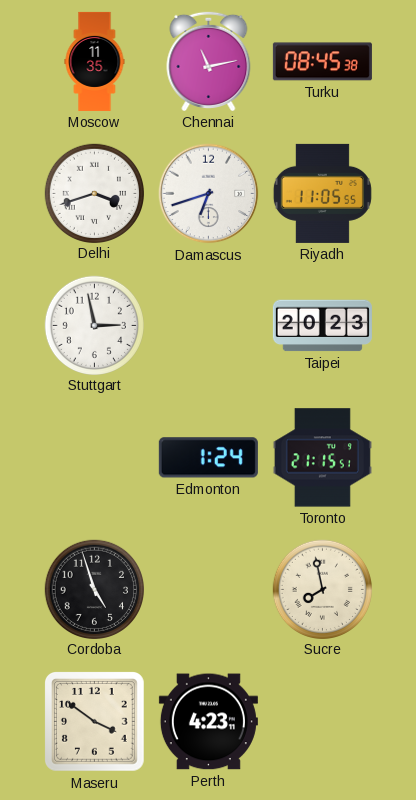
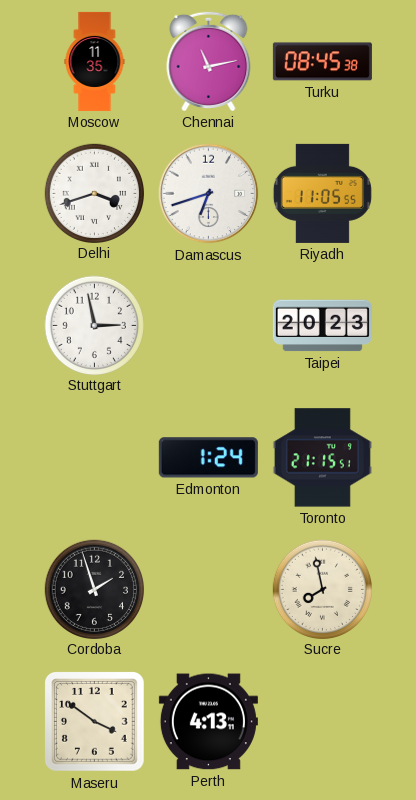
Cordoba: 4:57 -> 1:57 (94, 589)
Perth: 4:23 -> 4:13 (208, 722)
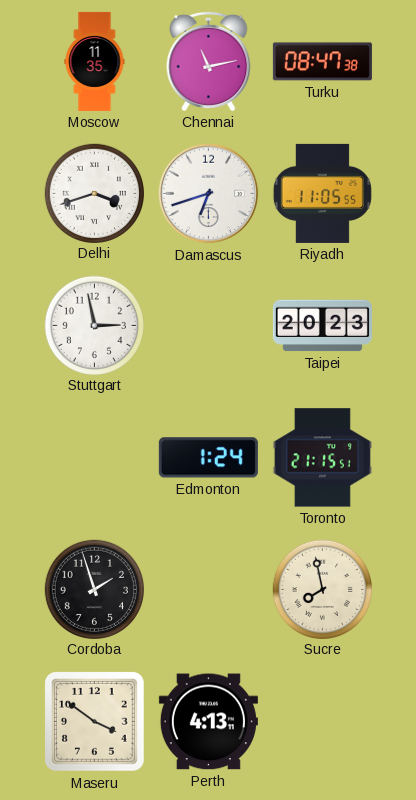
Turku: 08:45 -> 08:47 (322, 62)
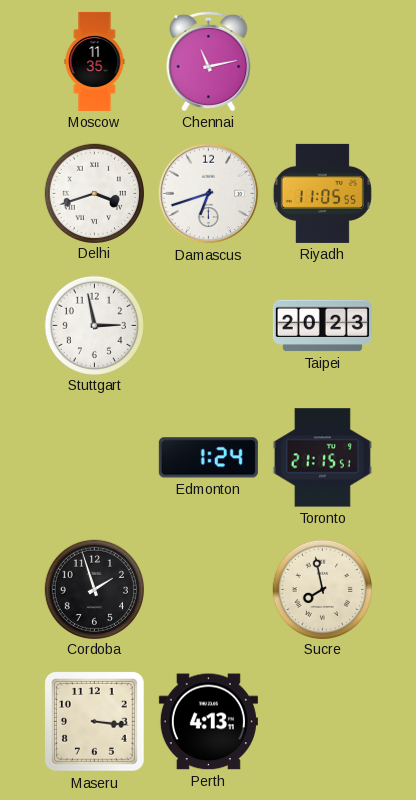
Turku: 08:47 -> none (322, 62)
Maseru: 3:51 -> 3:16 (95, 722)
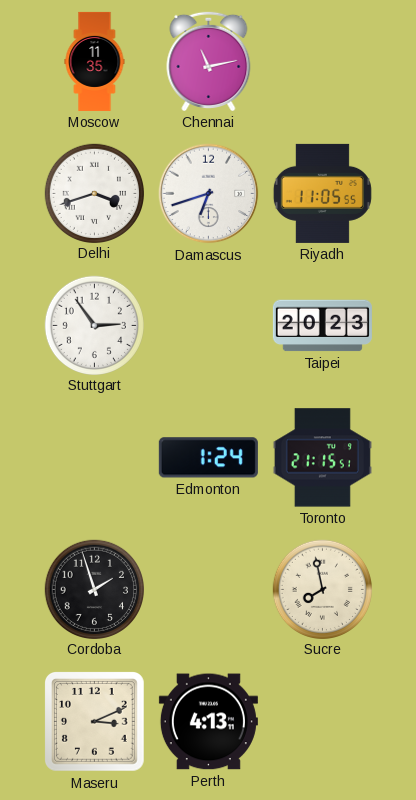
Stuttgart: 2:58 -> 2:54 (94, 325)
Maseru: 3:16 -> 3:11 (95, 722)
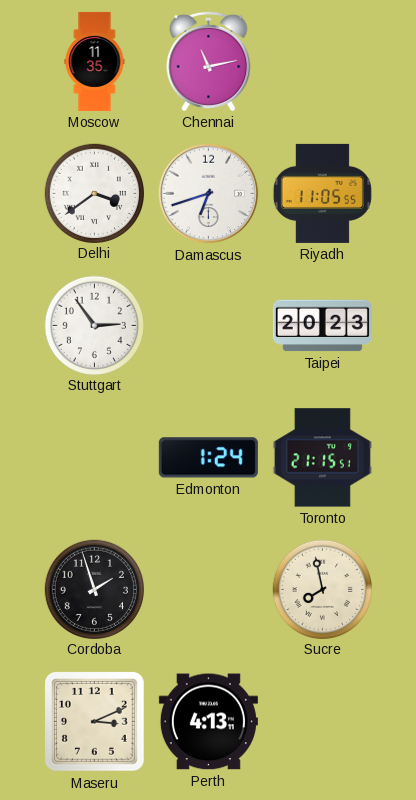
Delhi: 3:42 -> 3:39 (94, 193)
